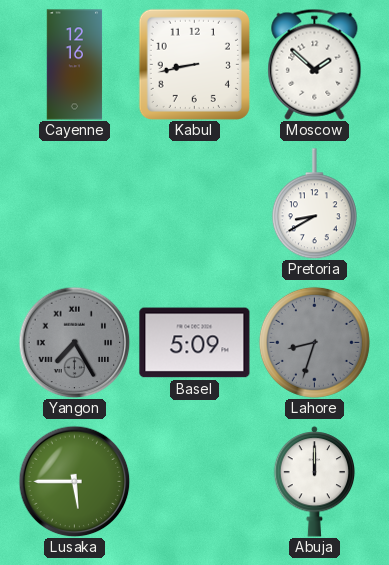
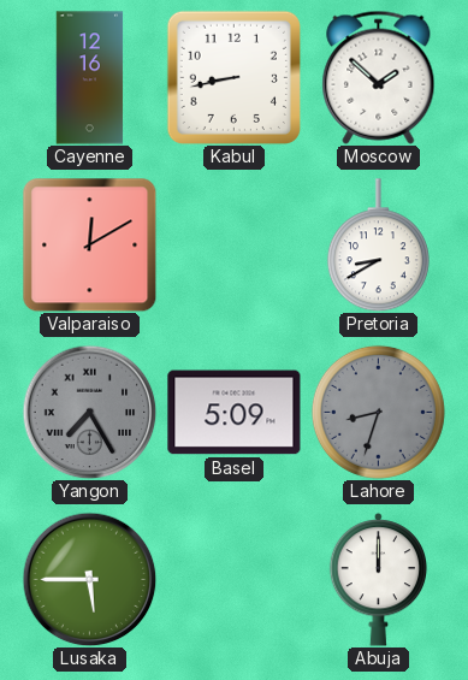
Valparaiso: none -> 12:10 (89, 244)
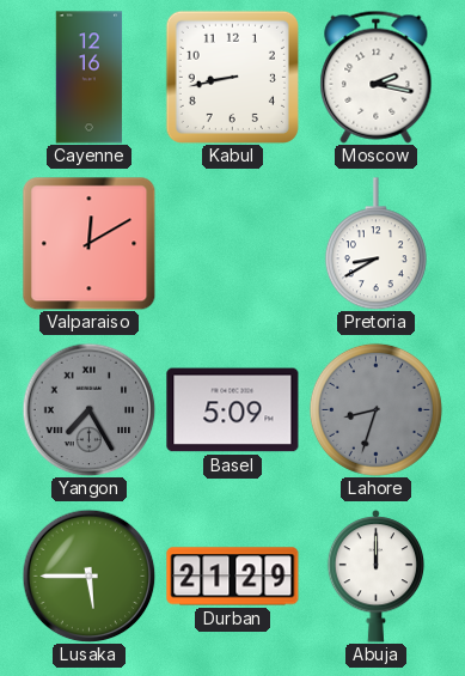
Moscow: 1:52 -> 2:17 (377, 77)
Durban: none -> 21:29 (233, 577)
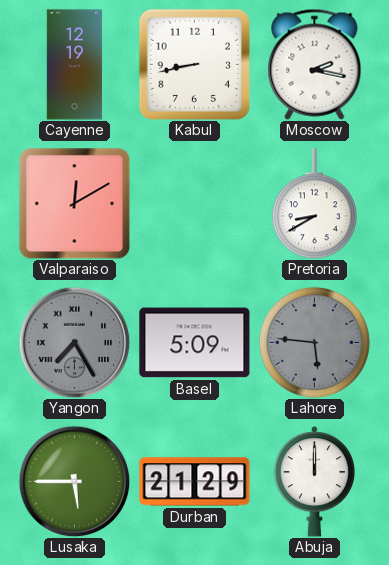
Cayenne: 12:16 -> 12:19 (75, 65)
Lahore: 8:33 -> 5:46 (314, 342)
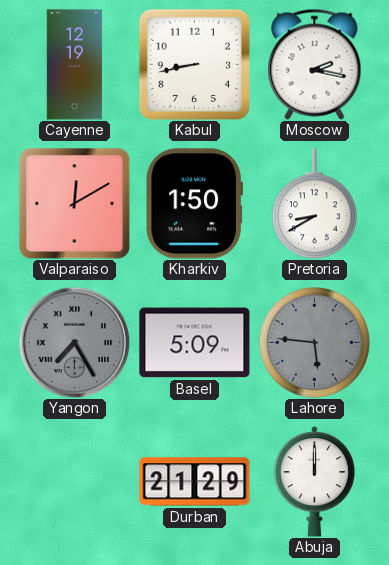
Kharkiv: none -> 1:50 (194, 204)
Lusaka: 5:45 -> none (74, 481)
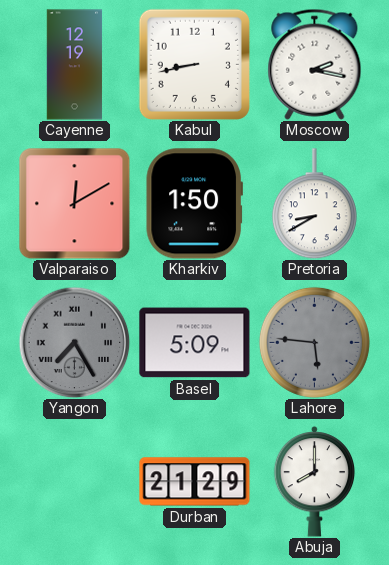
Abuja: 12:00 -> 8:00 (315, 482)
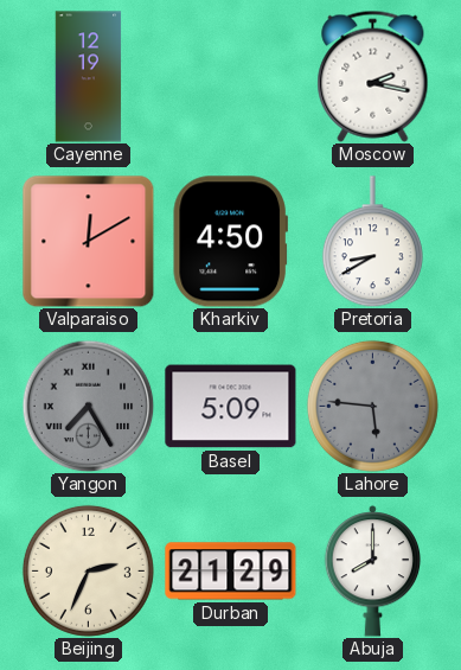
Kabul: 8:43 -> none (194, 64)
Kharkiv: 1:50 -> 4:50 (230, 242)
Beijing: none -> 2:34 (88, 570)
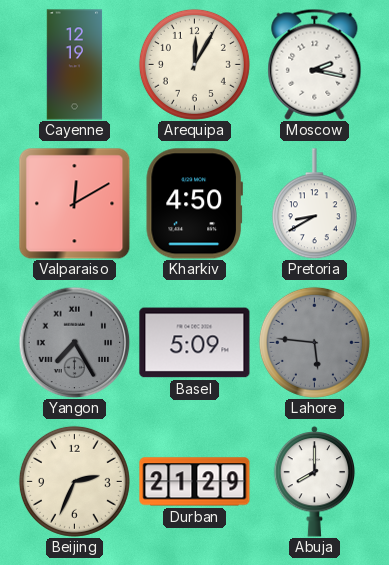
Arequipa: none -> 12:05 (194, 64)
